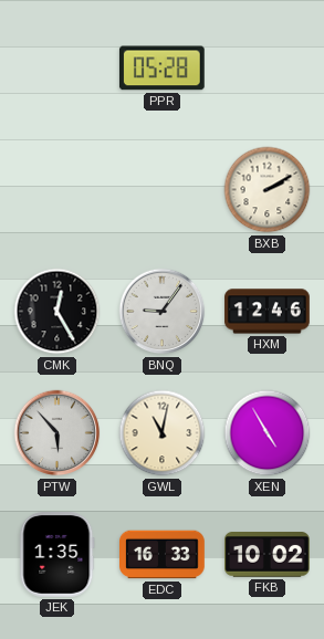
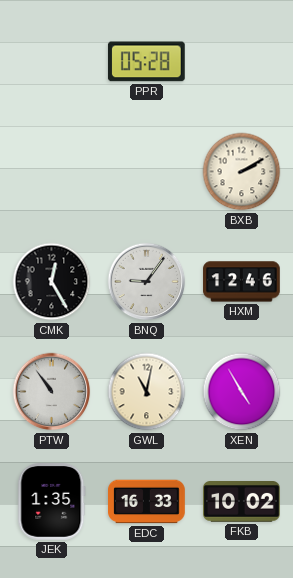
PTW: 5:53 -> 10:54 (52, 392)
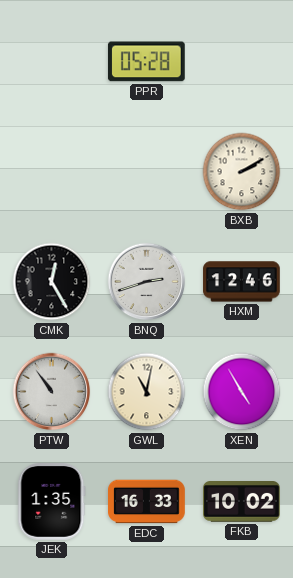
BNQ: 9:06 -> 2:42 (147, 282)
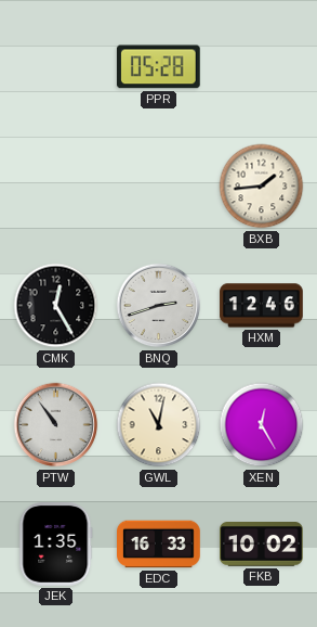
BXB: 2:10 -> 1:44 (262, 187)
XEN: 4:55 -> 12:25 (262, 425)
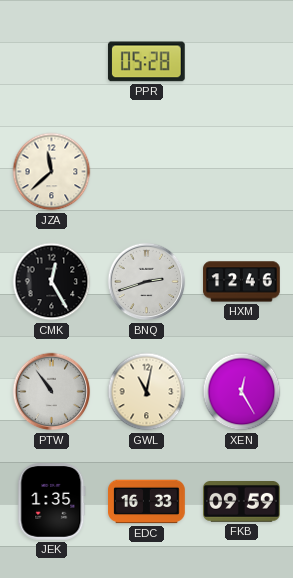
JZA: none -> 11:38 (52, 172)
BXB: 1:44 -> none (262, 187)
FKB: 10:02 -> 09:59 (242, 502)
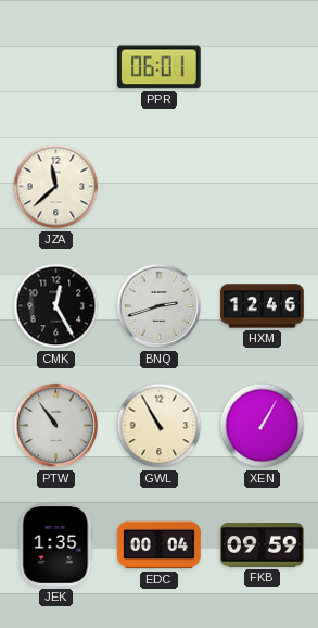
PPR: 05:28 -> 06:01 (158, 67)
GWL: 11:02 -> 10:55 (160, 426)
XEN: 12:25 -> 1:05 (263, 426)
EDC: 16:33 -> 00:04 (160, 545)
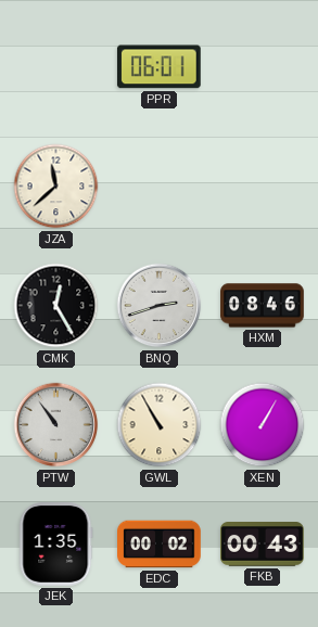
HXM: 12:46 -> 08:46 (263, 306)
EDC: 00:04 -> 00:02 (160, 545)
FKB: 09:59 -> 00:43 (263, 545)
